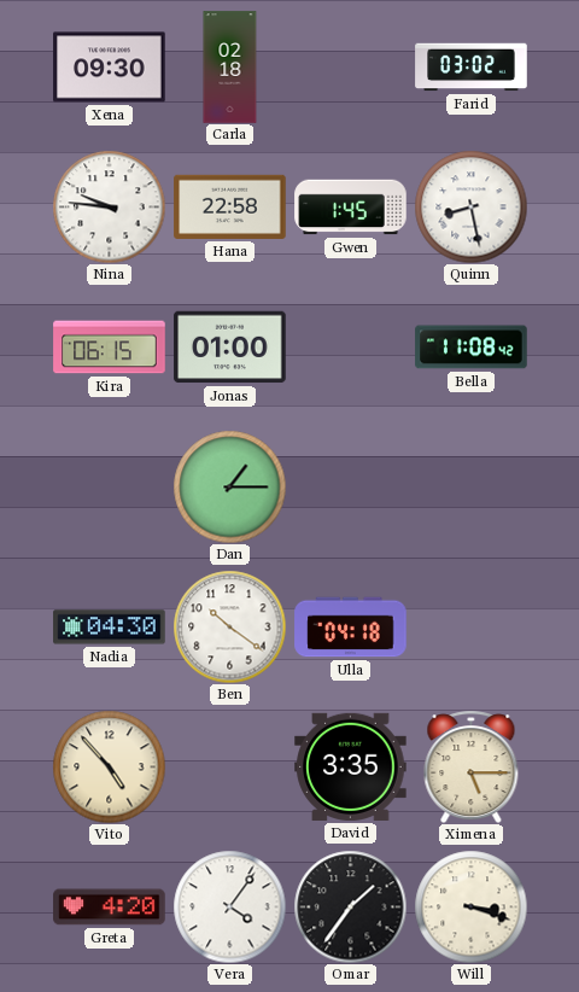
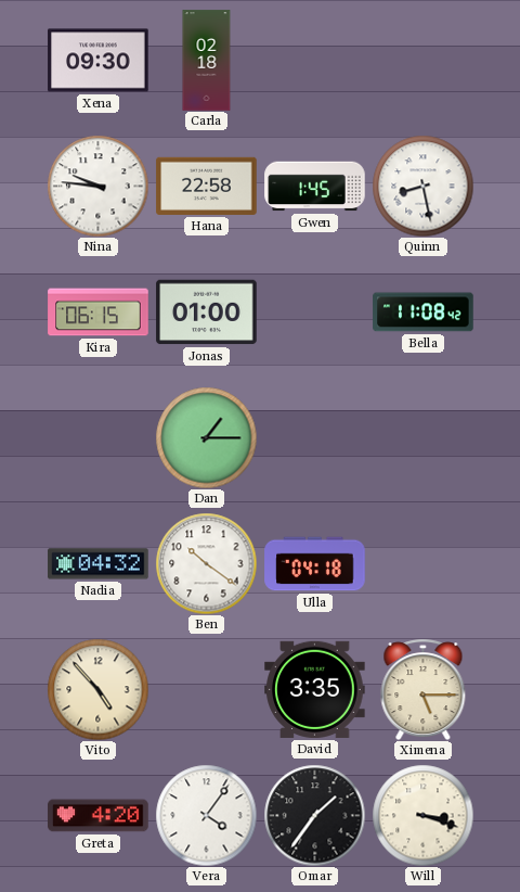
Farid: 03:02 -> none (472, 68)
Nadia: 04:30 -> 04:32 (99, 564)
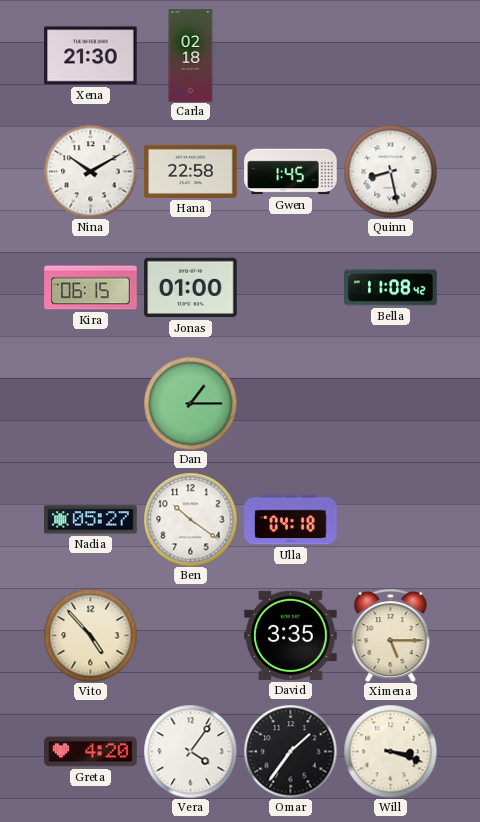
Xena: 09:30 -> 21:30 (91, 56)
Nina: 9:46 -> 10:10 (90, 171)
Nadia: 04:32 -> 05:27 (91, 520)
